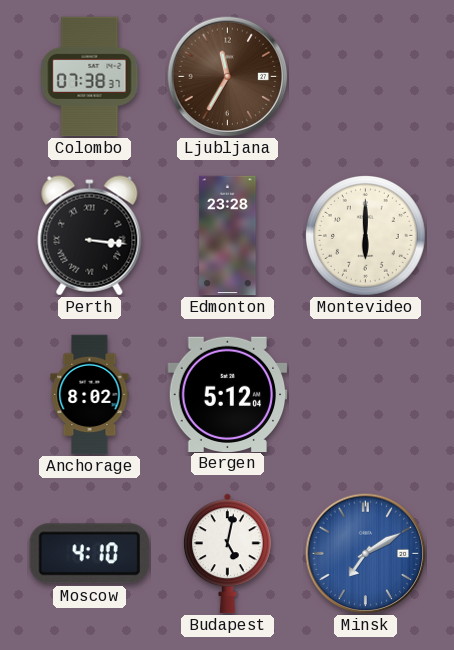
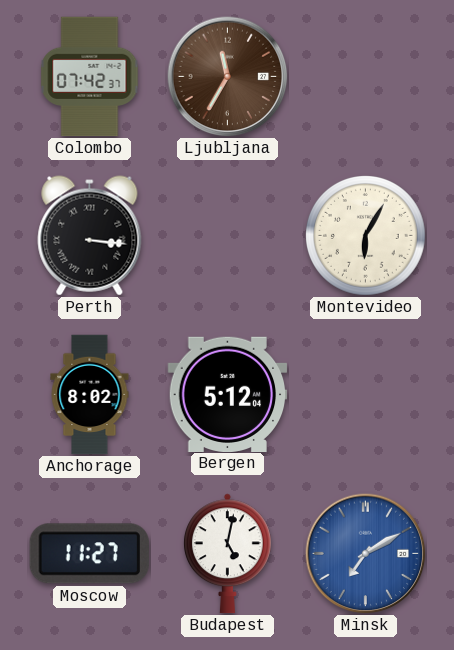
Colombo: 07:38 -> 07:42 (90, 77)
Edmonton: 23:28 -> none (228, 236)
Montevideo: 6:00 -> 6:05 (366, 236)
Moscow: 4:10 -> 11:27 (89, 554)
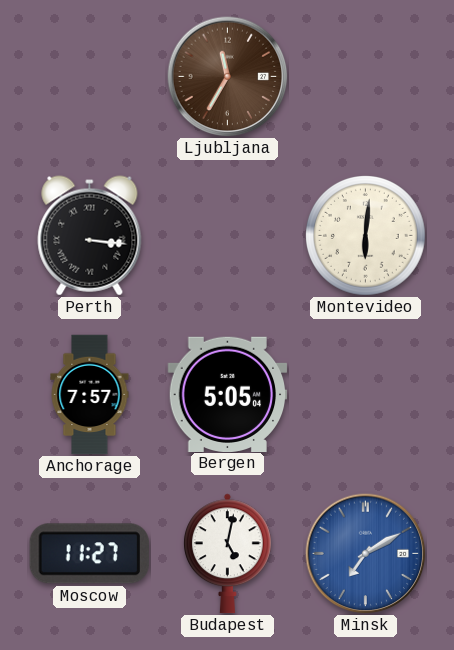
Colombo: 07:42 -> none (90, 77)
Montevideo: 6:05 -> 6:01 (366, 236)
Anchorage: 8:02 -> 7:57 (90, 395)
Bergen: 5:12 -> 5:05 (228, 394)
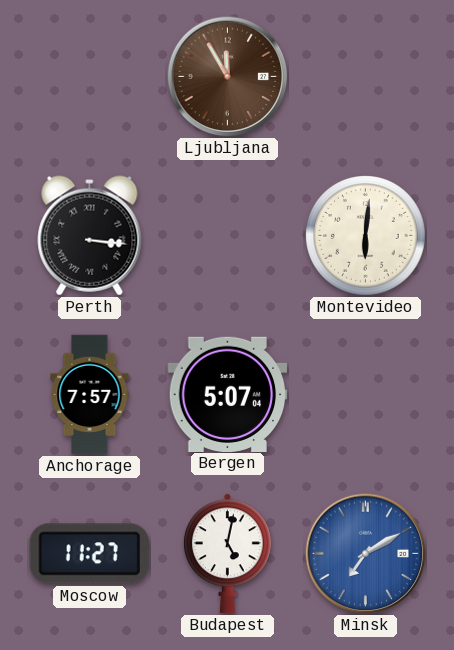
Ljubljana: 11:35 -> 11:55 (228, 77)
Bergen: 5:05 -> 5:07 (228, 394)
